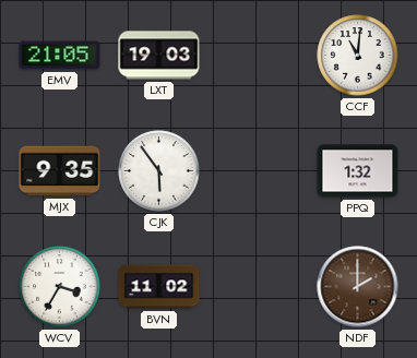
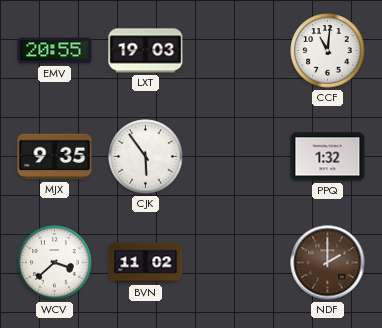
EMV: 21:05 -> 20:55 (55, 51)
WCV: 3:35 -> 3:38 (55, 263)
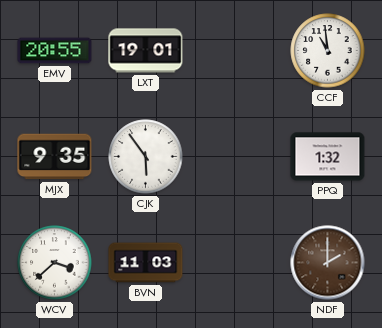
LXT: 19:03 -> 19:01 (146, 51)
CCF: 11:01 -> 10:59 (328, 51)
BVN: 11:02 -> 11:03 (146, 263)
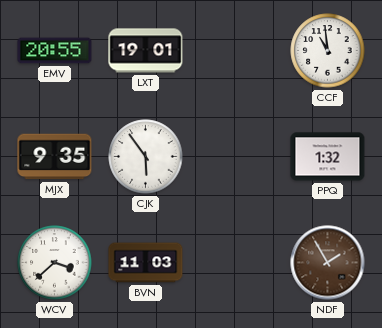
NDF: 2:00 -> 1:55 (328, 263)
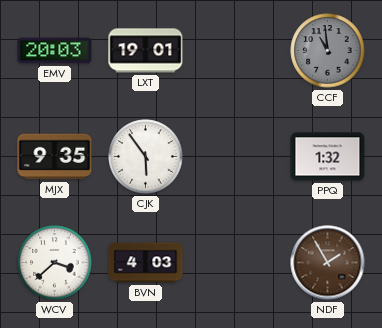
EMV: 20:55 -> 20:03 (55, 51)
CCF dial: white -> grey (328, 51)
BVN: 11:03 -> 4:03 (146, 263)
